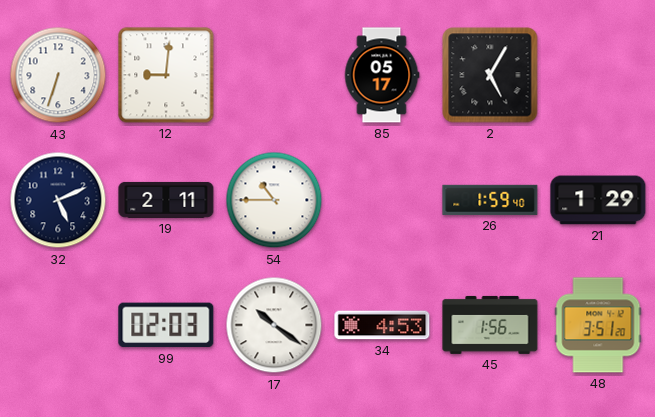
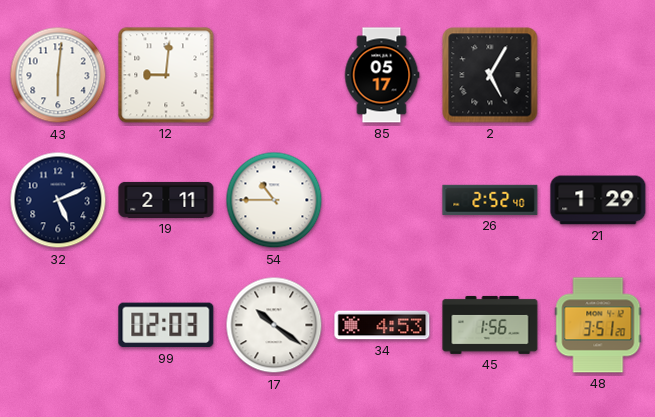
43: 6:33 -> 6:01 (58, 75)
26: 1:59 -> 2:52 (490, 200)
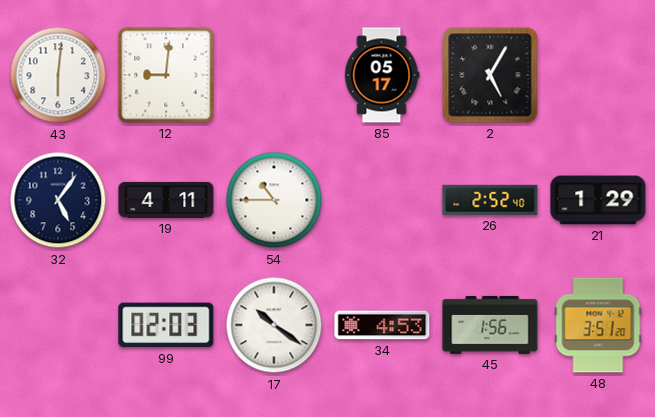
32: 5:11 -> 5:06 (58, 200)
19: 2:11 -> 4:11 (166, 200)
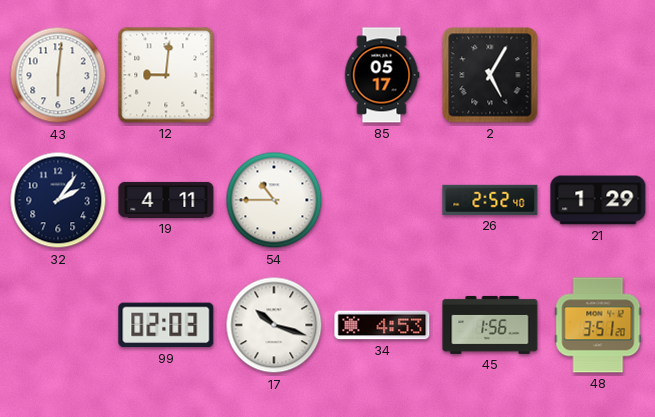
32: 5:06 -> 2:06 (58, 200)
17: 10:21 -> 10:18 (274, 325)
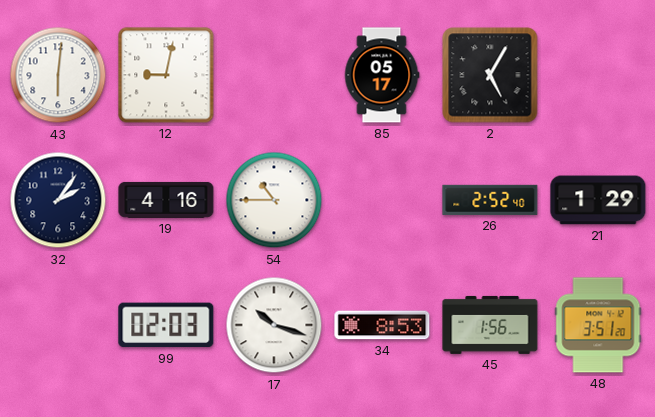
12: 9:01 -> 9:02 (166, 75)
19: 4:11 -> 4:16 (166, 200)
34: 4:53 -> 8:53 (382, 325)
